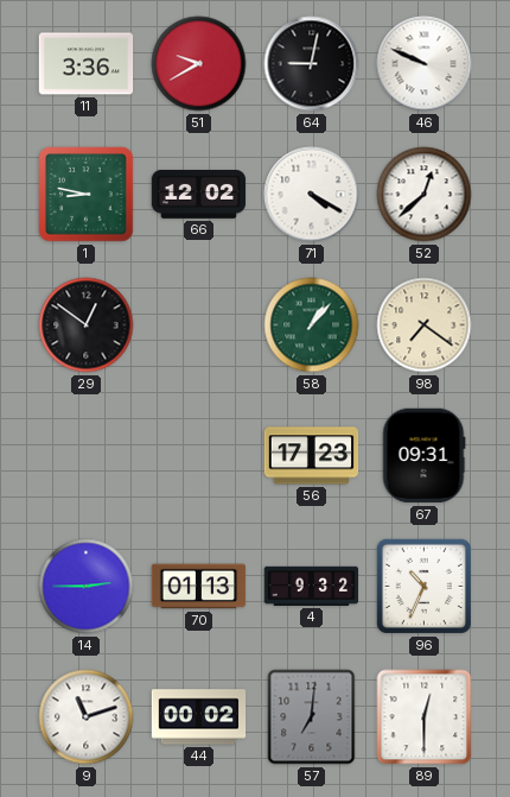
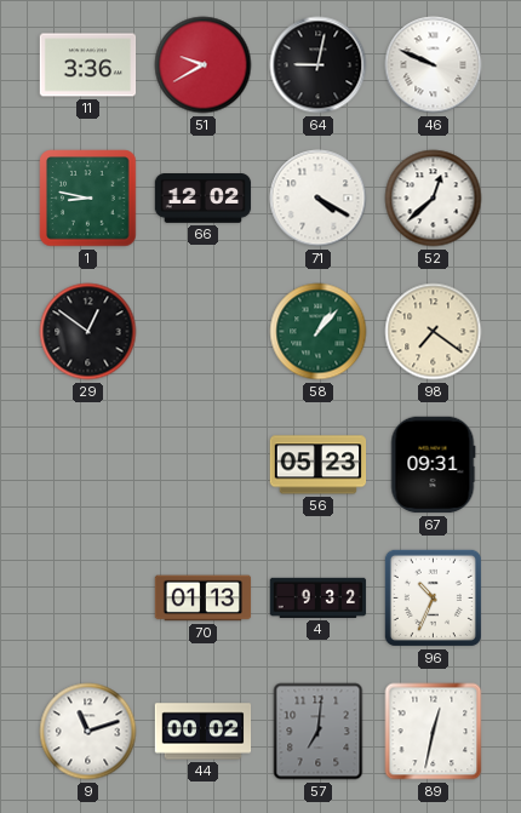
56: 17:23 -> 05:23 (319, 465)
14: 2:45 -> none (87, 587)
89: 12:30 -> 12:32 (434, 732)
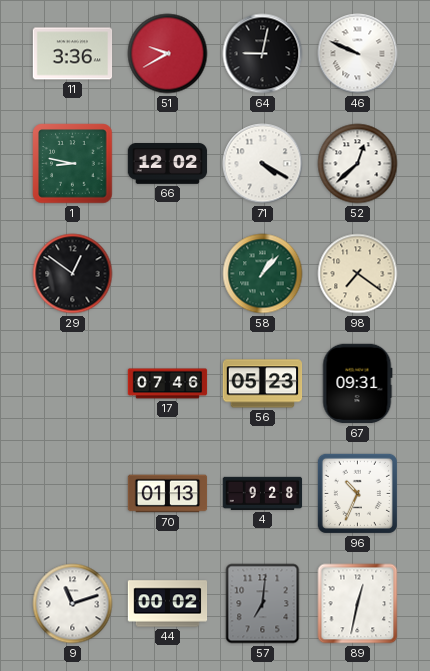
17: none -> 07:46 (168, 384)
4: 9:32 -> 9:28 (263, 493)
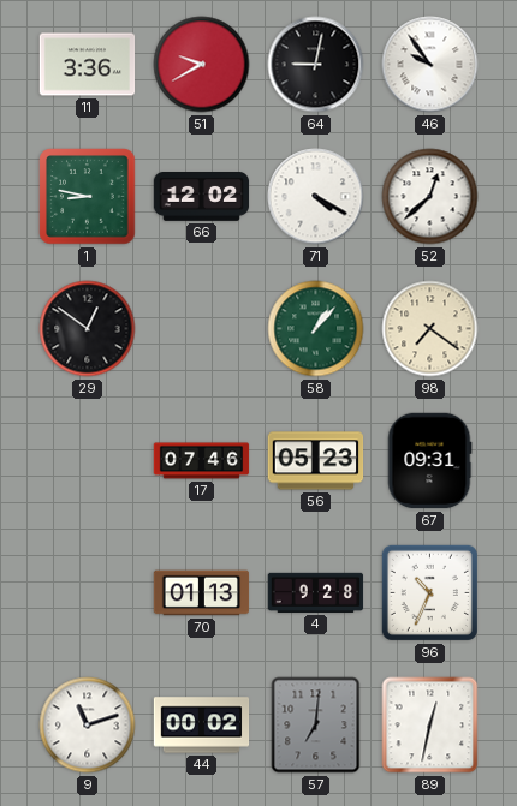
46: 9:49 -> 9:54 (430, 65)
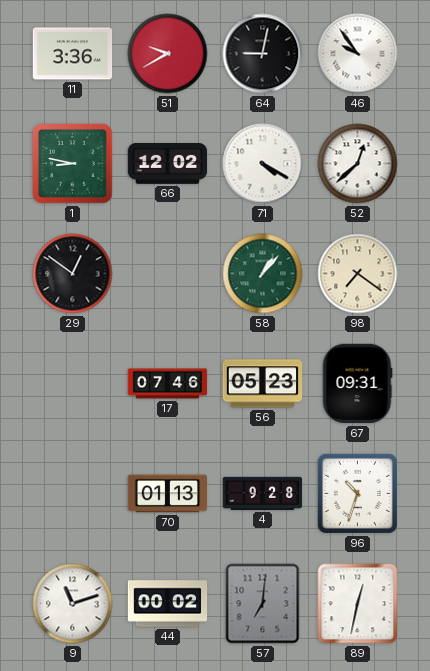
96: 10:34 -> 10:33 (357, 493)
